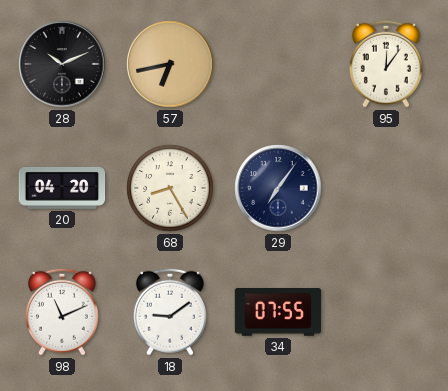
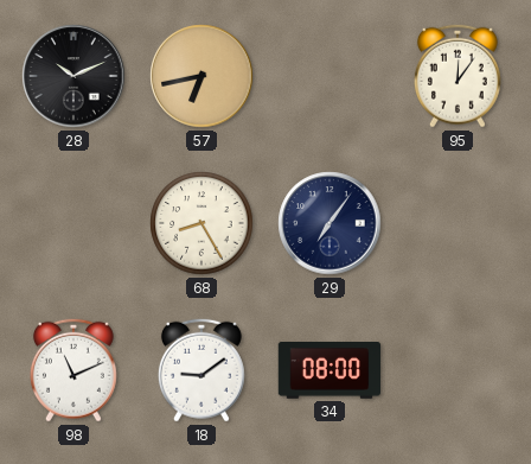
20: 04:20 -> none (62, 188)
34: 07:55 -> 08:00 (330, 371)
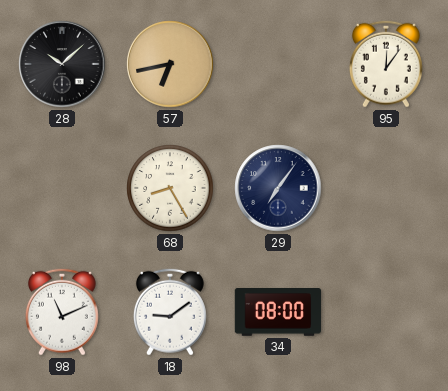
28: 10:11 -> 10:08 (62, 64)
